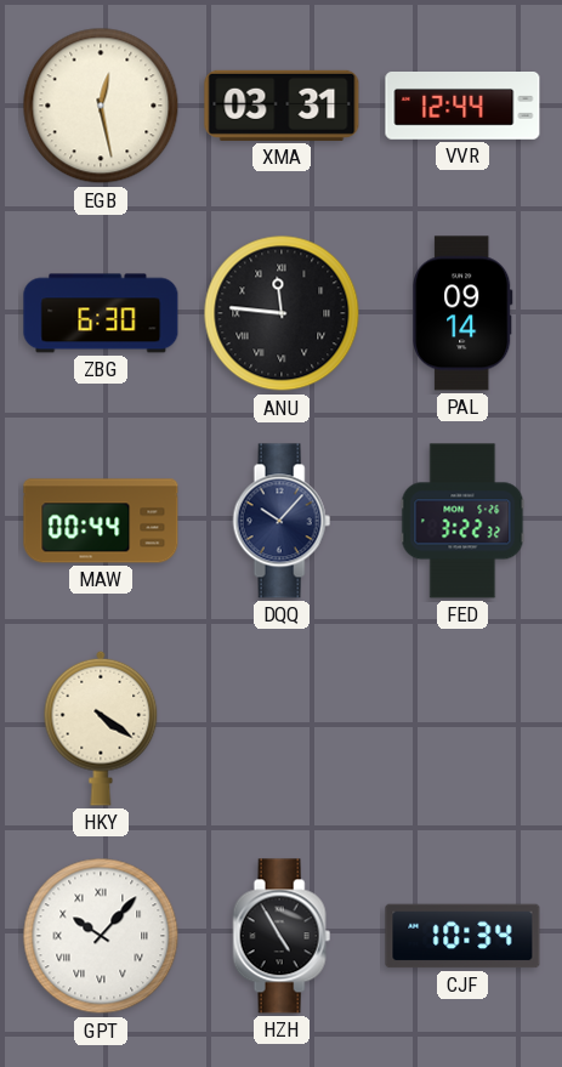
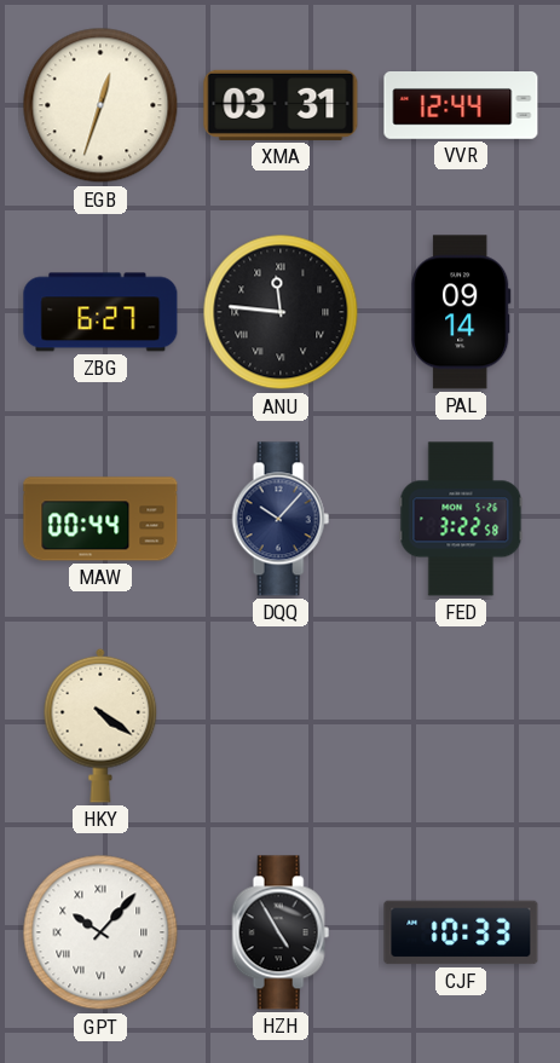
EGB: 12:28 -> 12:33 (100, 105)
ZBG: 6:30 -> 6:27 (100, 312)
FED: 3:22:32 -> 3:22:58 (461, 519)
CJF: 10:34 -> 10:33 (461, 932)
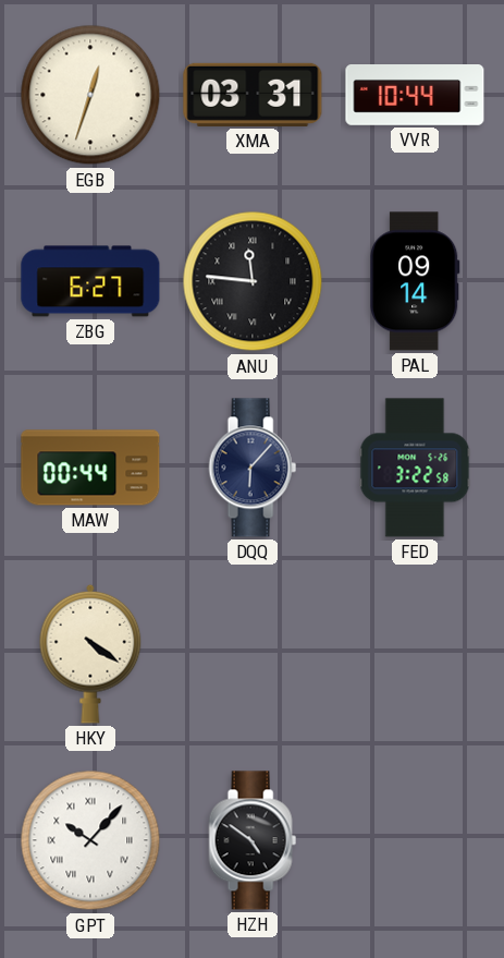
VVR: 12:44 -> 10:44 (415, 95)
DQQ: 10:07 -> 6:07 (253, 468)
HZH: 4:55 -> 4:51 (253, 840)
CJF: 10:33 -> none (461, 932)
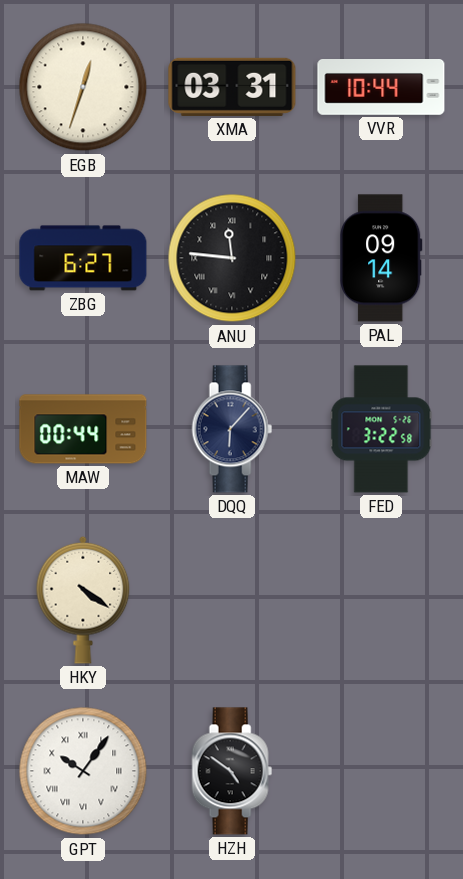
GPT: 10:07 -> 10:06 (83, 771)
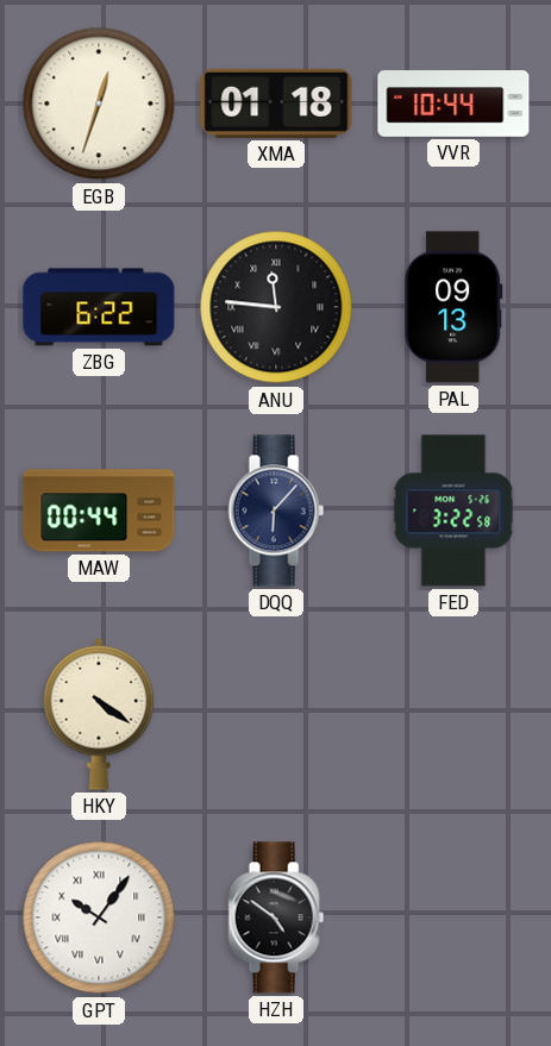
XMA: 03:31 -> 01:18 (276, 104)
ZBG: 6:27 -> 6:22 (99, 307)
PAL: 09:14 -> 09:13 (453, 307)
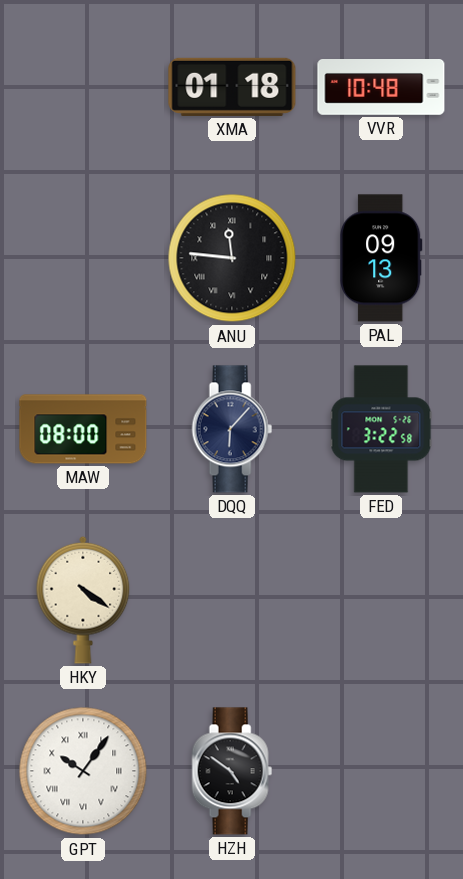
EGB: 12:33 -> none (99, 104)
VVR: 10:44 -> 10:48 (381, 87)
ZBG: 6:22 -> none (99, 307)
MAW: 00:44 -> 08:00 (83, 429)
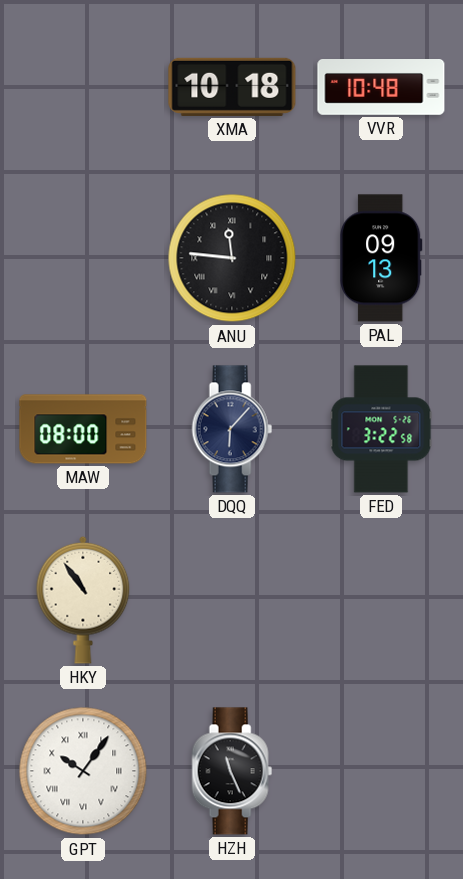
XMA: 01:18 -> 10:18 (232, 87)
HKY: 4:21 -> 10:54 (83, 600)
HZH: 4:51 -> 11:26 (232, 771)
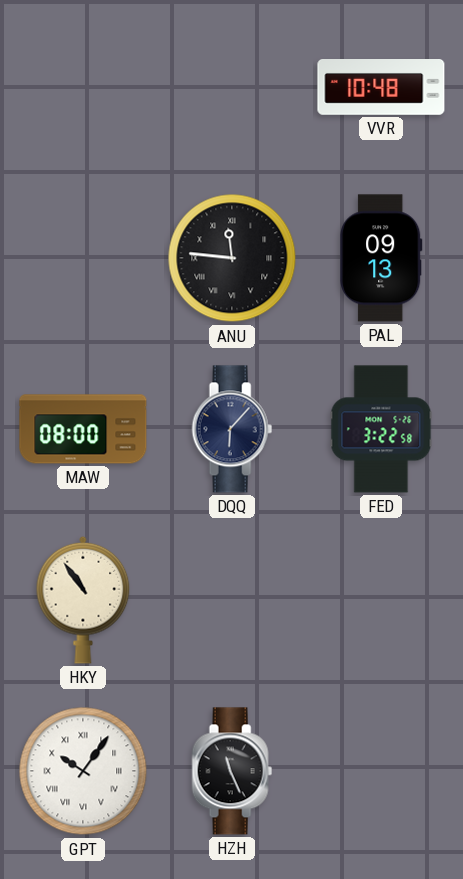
XMA: 10:18 -> none (232, 87)
